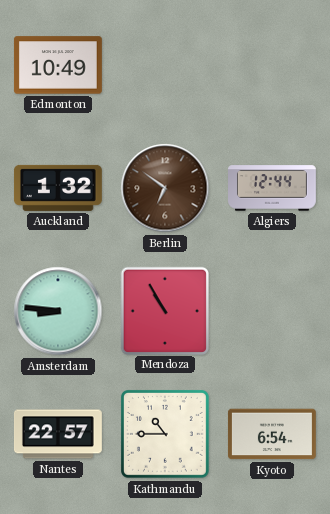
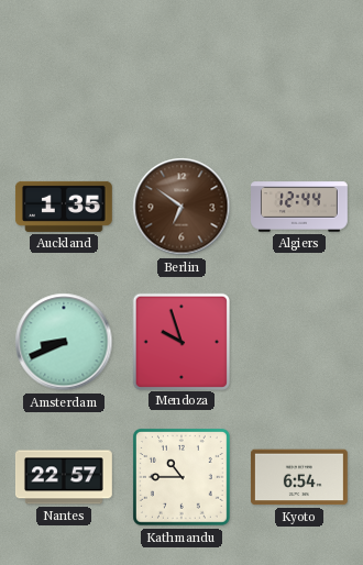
Edmonton: 10:49 -> none (58, 65)
Auckland: 1:32 -> 1:35 (64, 207)
Amsterdam: 8:46 -> 8:41 (64, 342)
Mendoza: 10:55 -> 9:57 (180, 341)
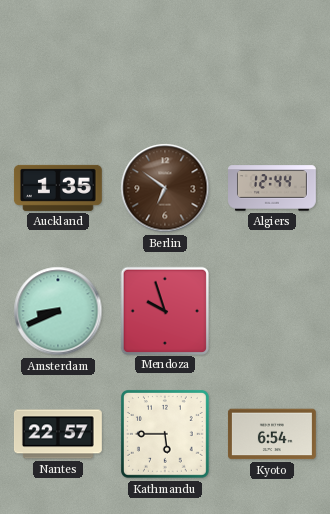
Kathmandu: 10:45 -> 5:45 (165, 434)
